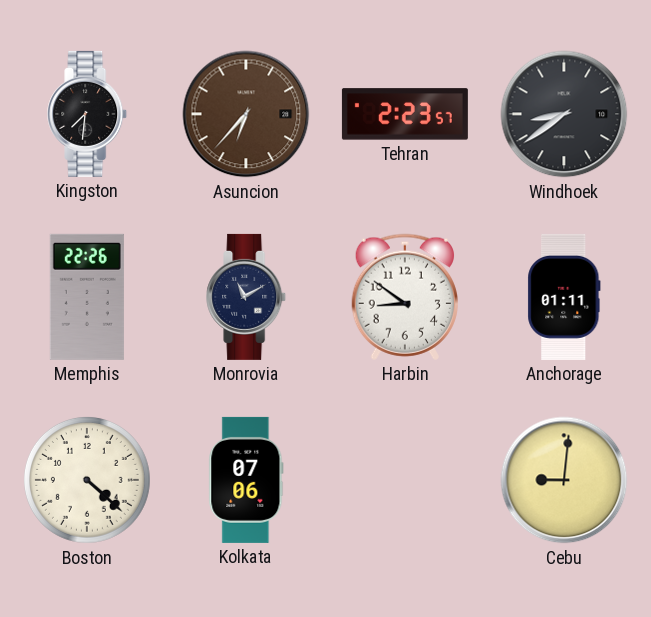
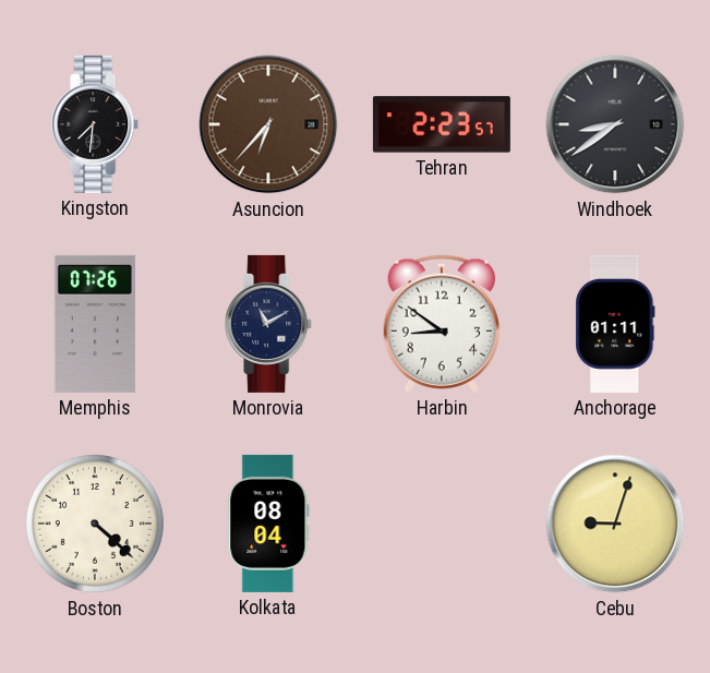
Memphis: 22:26 -> 07:26 (95, 324)
Kolkata: 07:06 -> 08:04 (268, 524)
Cebu: 9:01 -> 9:03 (615, 524)
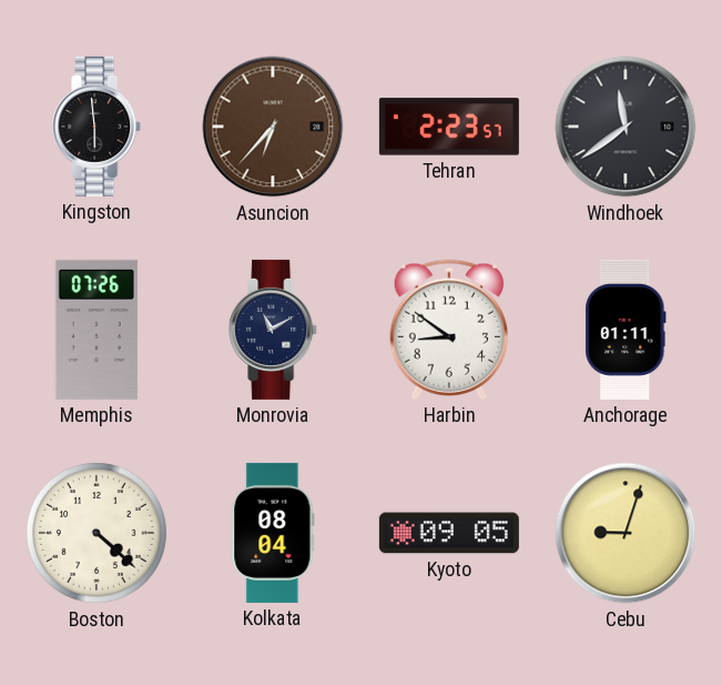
Kingston: 7:31 -> 5:59 (98, 127)
Windhoek: 8:39 -> 11:39 (626, 127)
Kyoto: none -> 09:05 (449, 533)
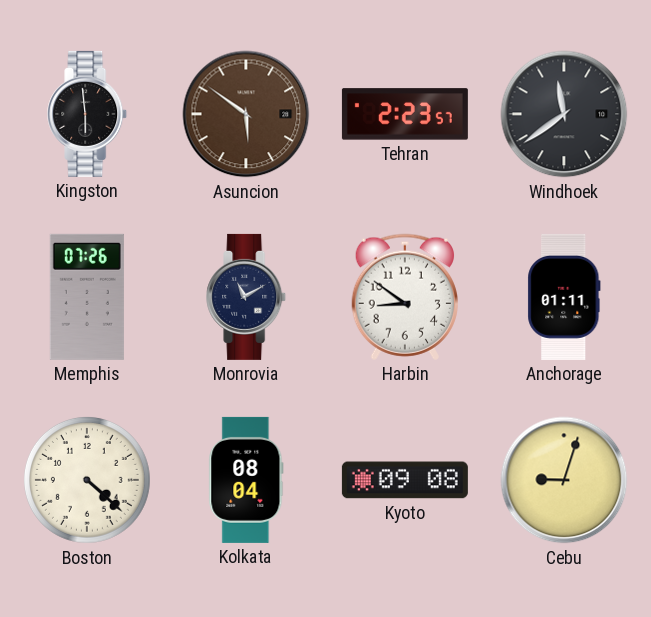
Asuncion: 6:37 -> 5:51 (246, 114)
Kyoto: 09:05 -> 09:08 (405, 480)
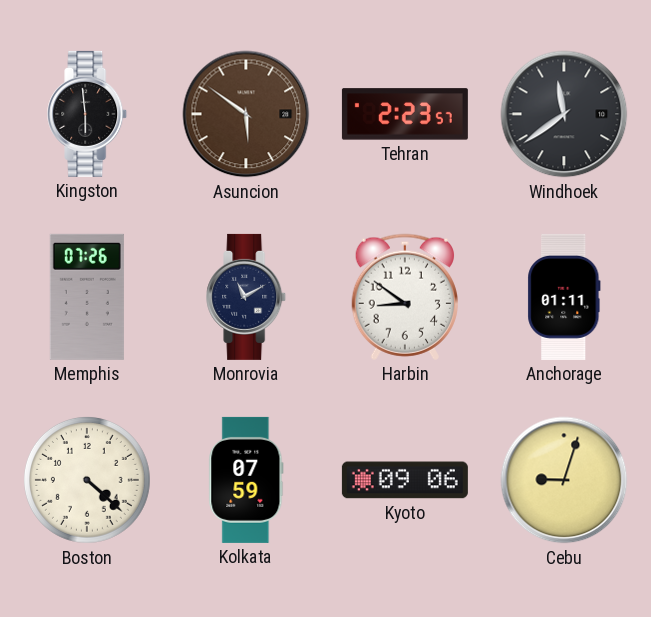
Kolkata: 08:04 -> 07:59 (246, 480)
Kyoto: 09:08 -> 09:06 (405, 480)
